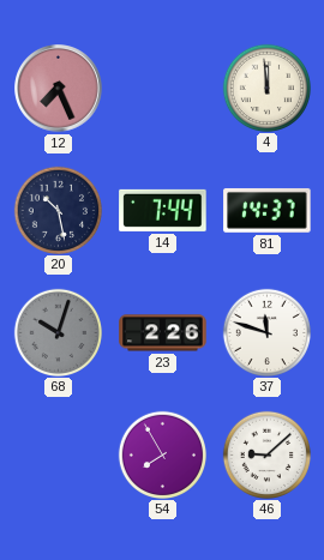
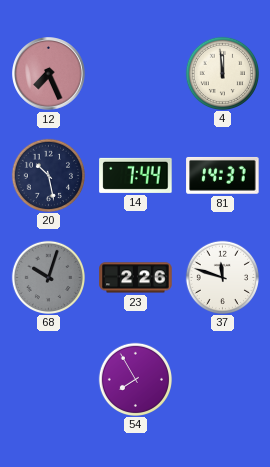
46: 9:08 -> none (266, 454)
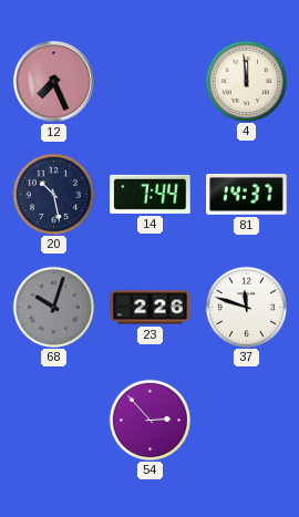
54: 7:55 -> 2:53 (149, 420)
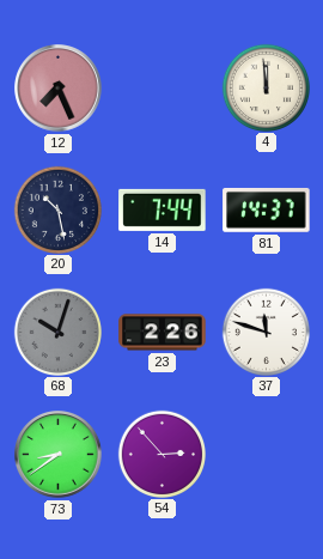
73: none -> 8:39 (59, 455)
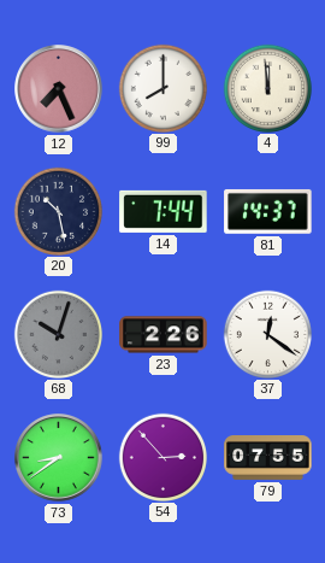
99: none -> 8:00 (162, 88)
37: 11:48 -> 12:21 (267, 334)
79: none -> 07:55 (268, 458)
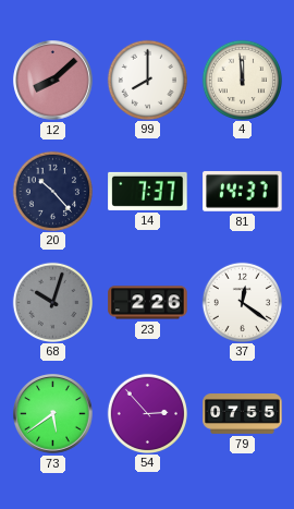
12: 7:26 -> 8:08 (53, 81)
20: 10:28 -> 10:23 (52, 191)
14: 7:44 -> 7:37 (148, 191)
73: 8:39 -> 5:39 (53, 414)
